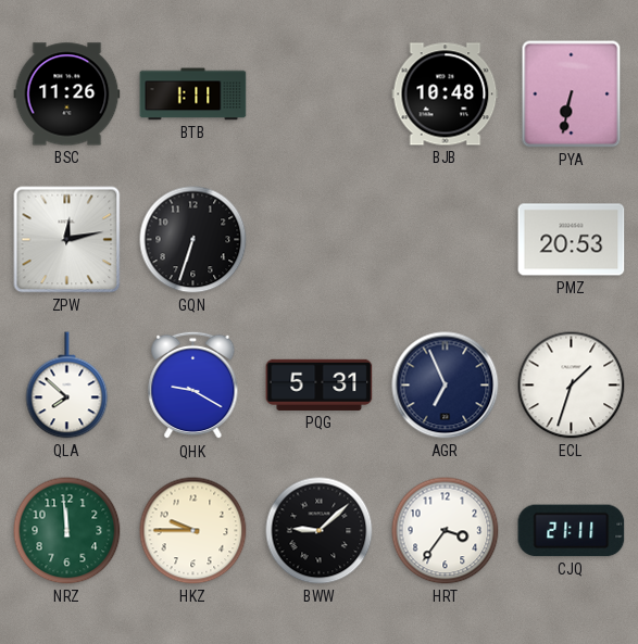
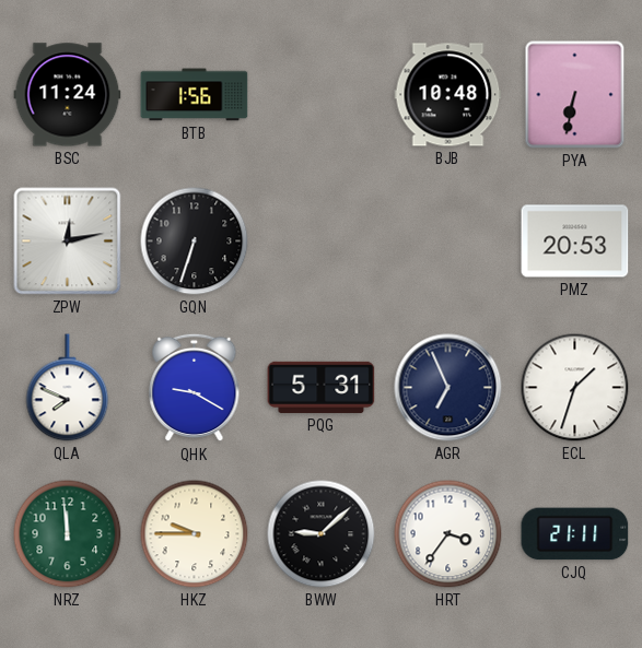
BSC: 11:26 -> 11:24 (68, 95)
BTB: 1:11 -> 1:56 (195, 95)
QLA: 7:52 -> 7:49 (68, 388)
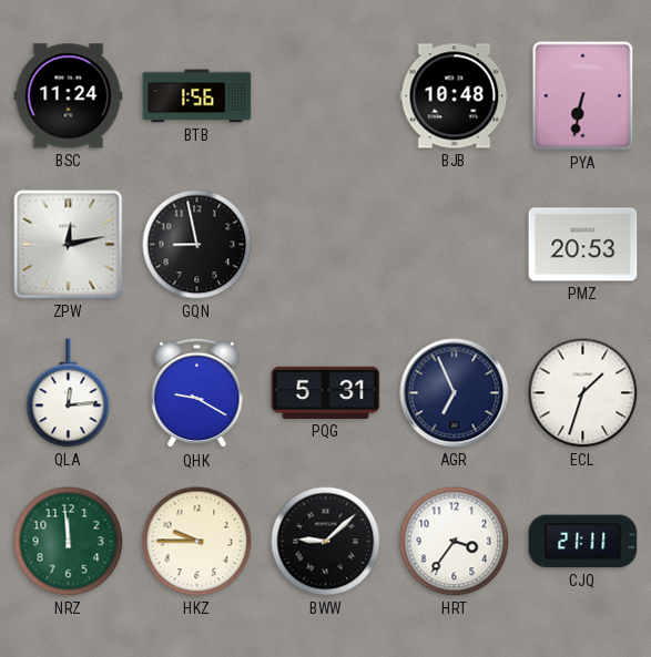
GQN: 6:33 -> 8:58 (197, 245)
QLA: 7:49 -> 12:14 (69, 393)
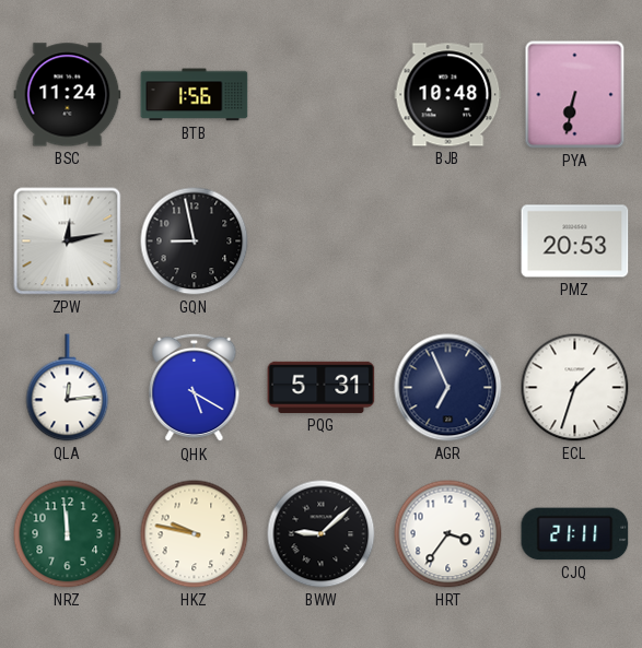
QHK: 9:20 -> 5:20 (195, 388)
HKZ: 9:45 -> 9:47 (195, 534)
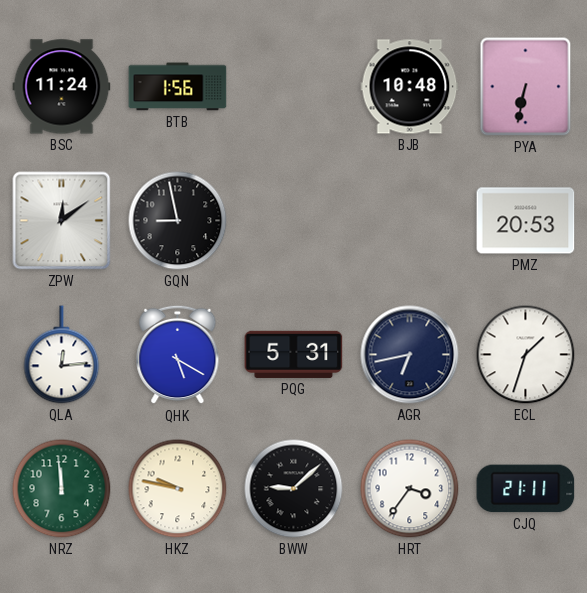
ZPW: 12:13 -> 12:09 (62, 221)
AGR: 6:56 -> 6:43 (410, 355)
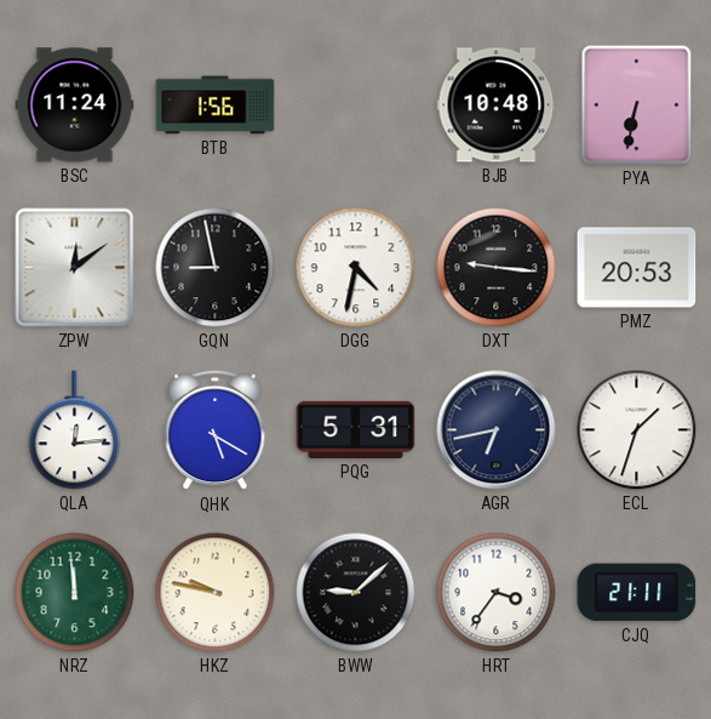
DGG: none -> 4:32 (356, 268)
DXT: none -> 9:16 (497, 268)
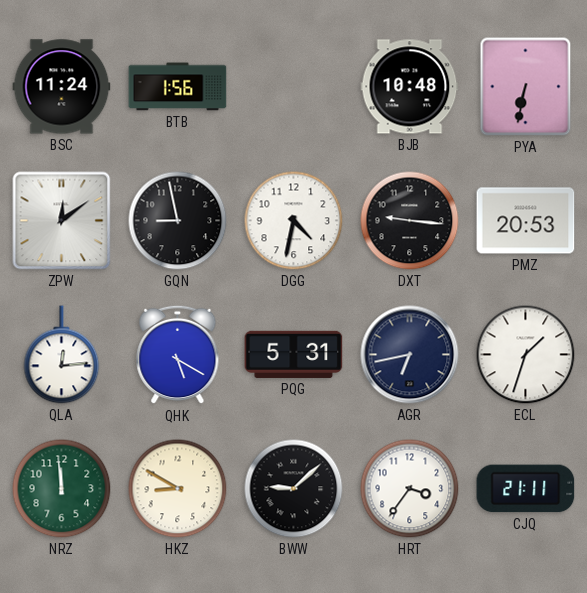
HKZ: 9:47 -> 8:50 (178, 489)
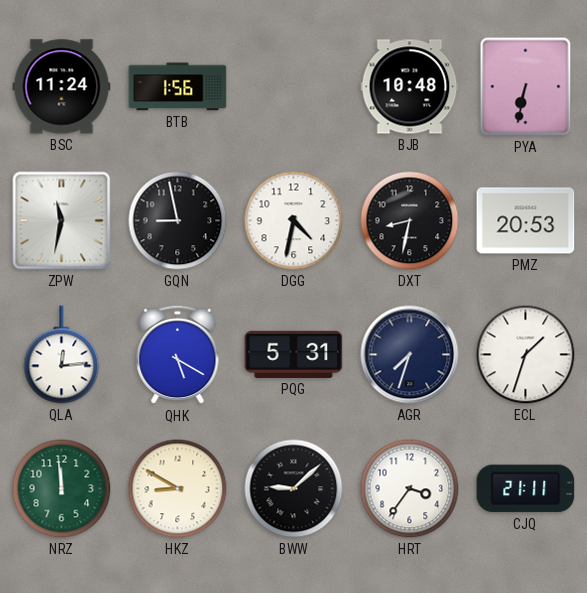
ZPW: 12:09 -> 11:32 (62, 221)
DXT: 9:16 -> 8:32 (410, 221)
AGR: 6:43 -> 7:33 (410, 355)
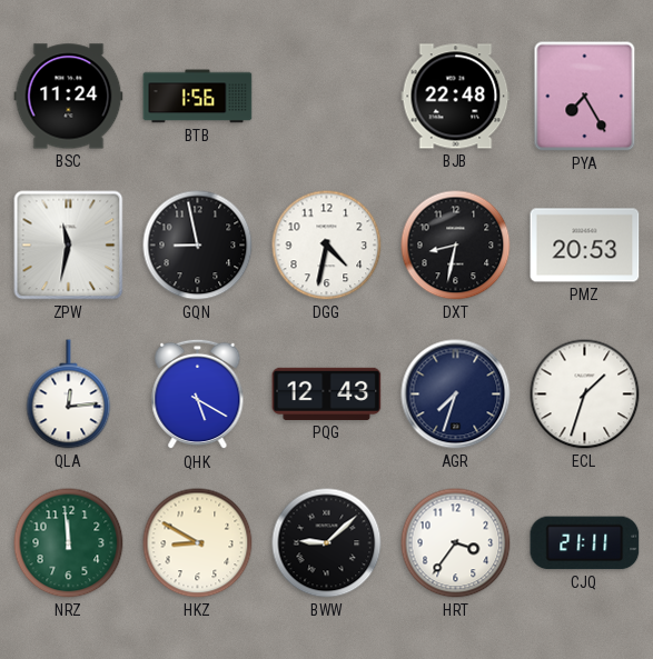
BJB: 10:48 -> 22:48 (456, 97)
PYA: 6:32 -> 7:25 (585, 97)
PQG: 5:31 -> 12:43 (327, 393)
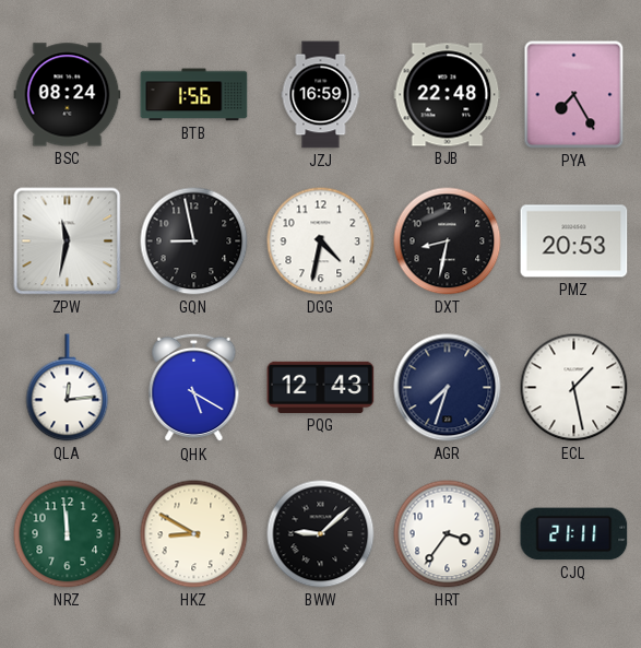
BSC: 11:24 -> 08:24 (68, 95)
JZJ: none -> 16:59 (321, 95)
ECL: 1:33 -> 1:28 (574, 388)
